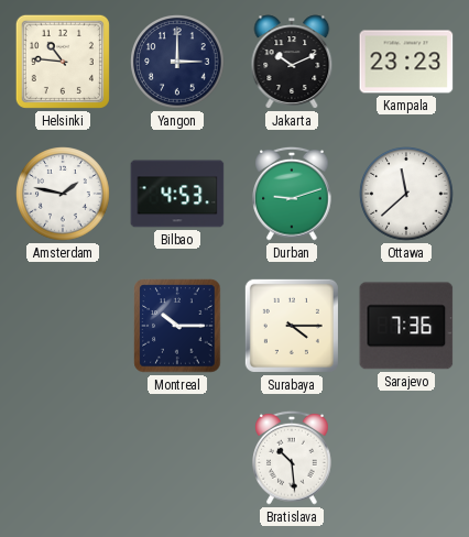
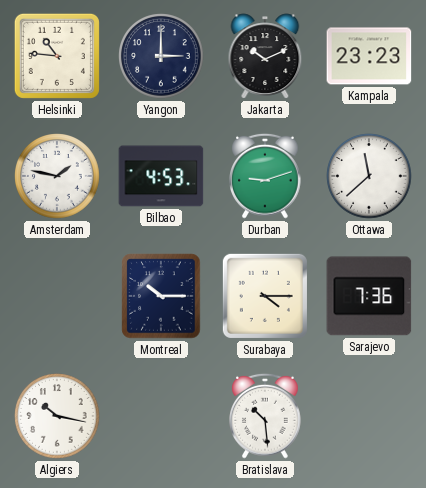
Algiers: none -> 10:17 (57, 416)
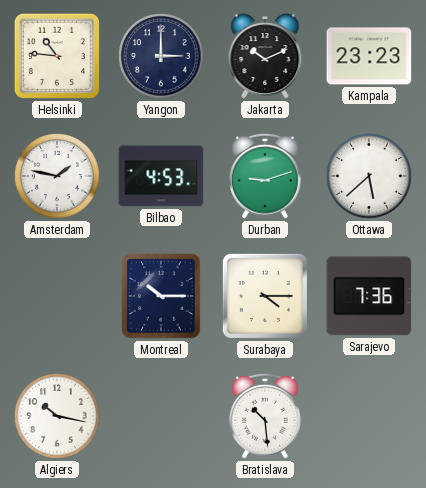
Ottawa: 11:38 -> 5:38 (369, 176)
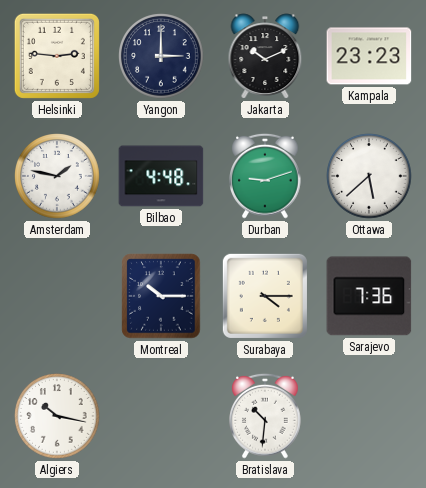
Helsinki: 10:46 -> 2:46 (57, 56)
Bilbao: 4:53 -> 4:48 (161, 176)
Bratislava: 10:29 -> 10:31 (266, 416)
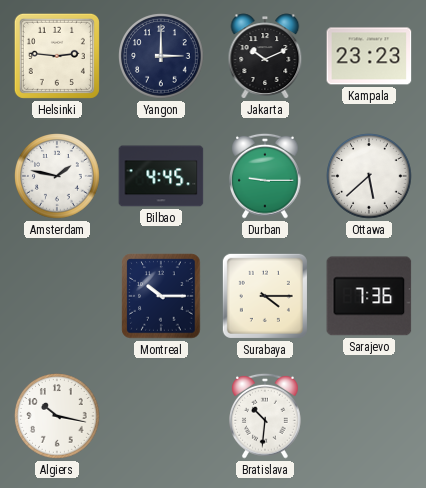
Bilbao: 4:48 -> 4:45 (161, 176)
Durban: 9:12 -> 9:15 (266, 176)
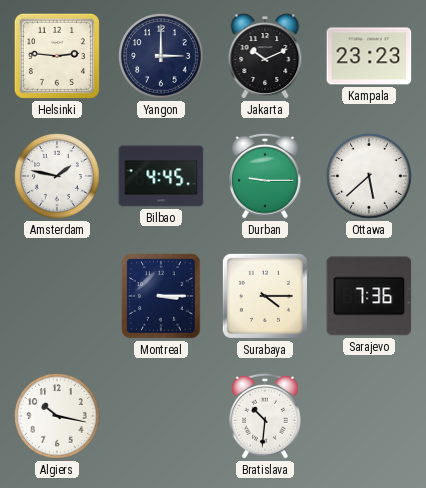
Montreal: 10:15 -> 3:15 (161, 296)
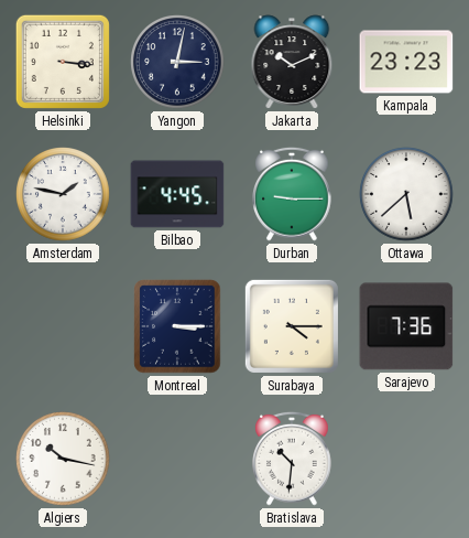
Helsinki: 2:46 -> 3:16 (63, 62)
Yangon: 3:00 -> 3:02 (177, 62)
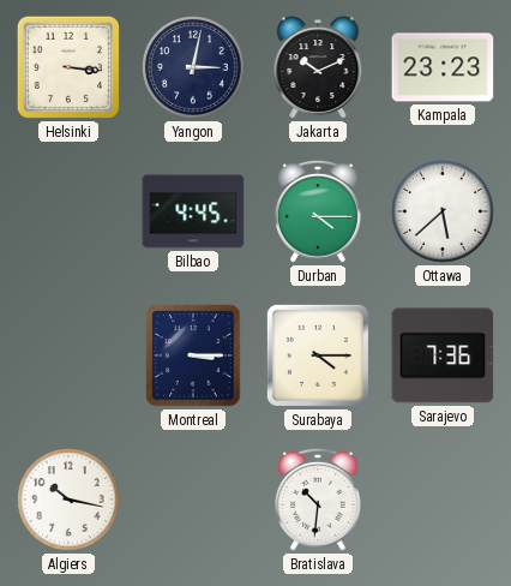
Amsterdam: 1:47 -> none (63, 194)
Durban: 9:15 -> 4:15 (319, 211)
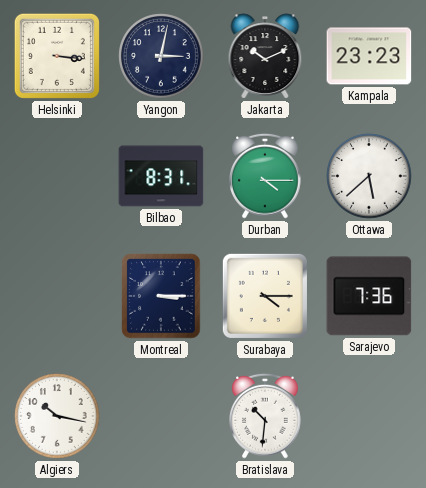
Bilbao: 4:45 -> 8:31 (161, 176)
